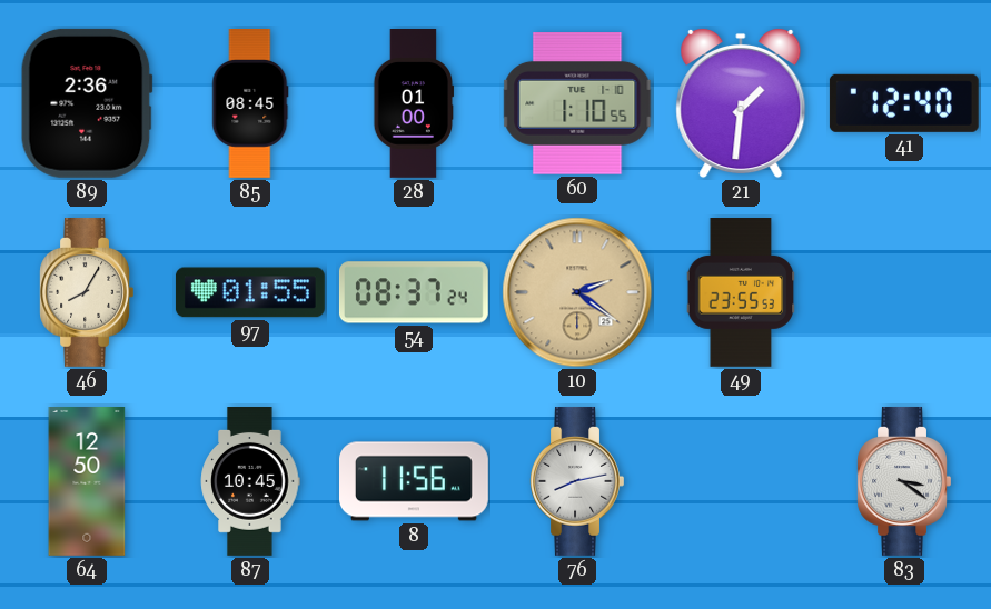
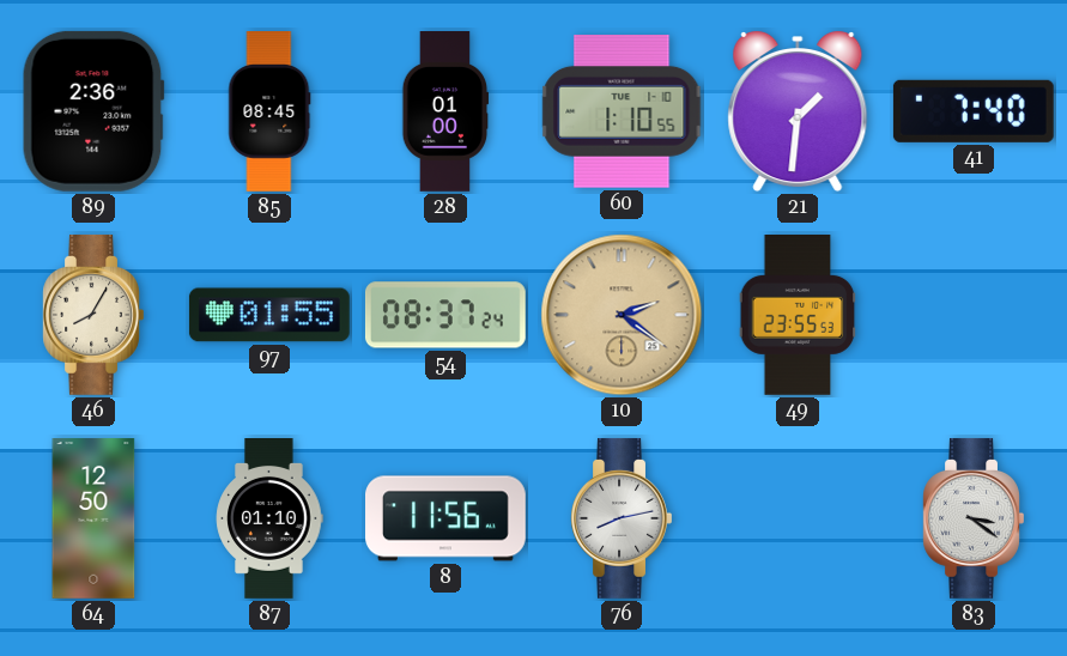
41: 12:40 -> 7:40 (974, 111)
87: 10:45 -> 01:10 (269, 520)
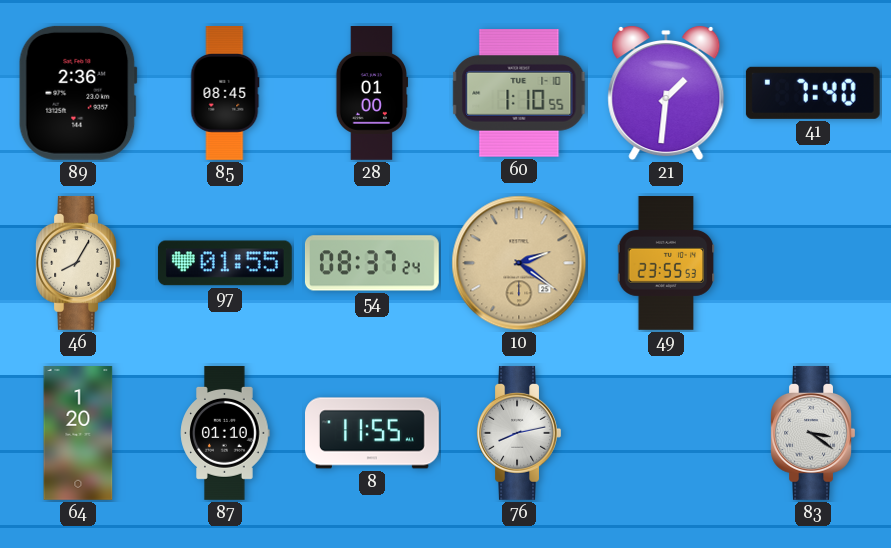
64: 12:50 -> 1:20 (78, 434)
8: 11:56 -> 11:55 (373, 433)
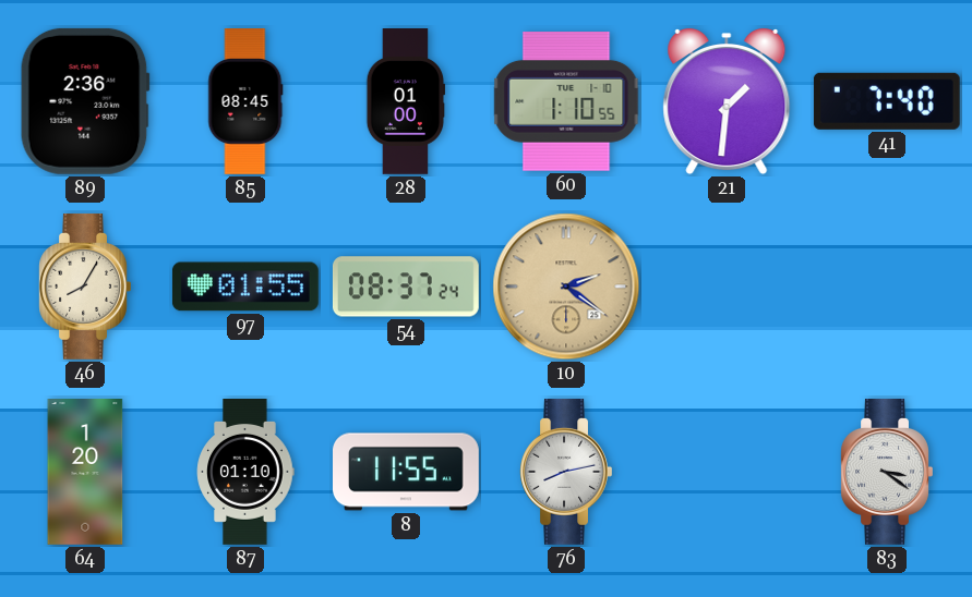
49: 23:55 -> none (666, 264)
